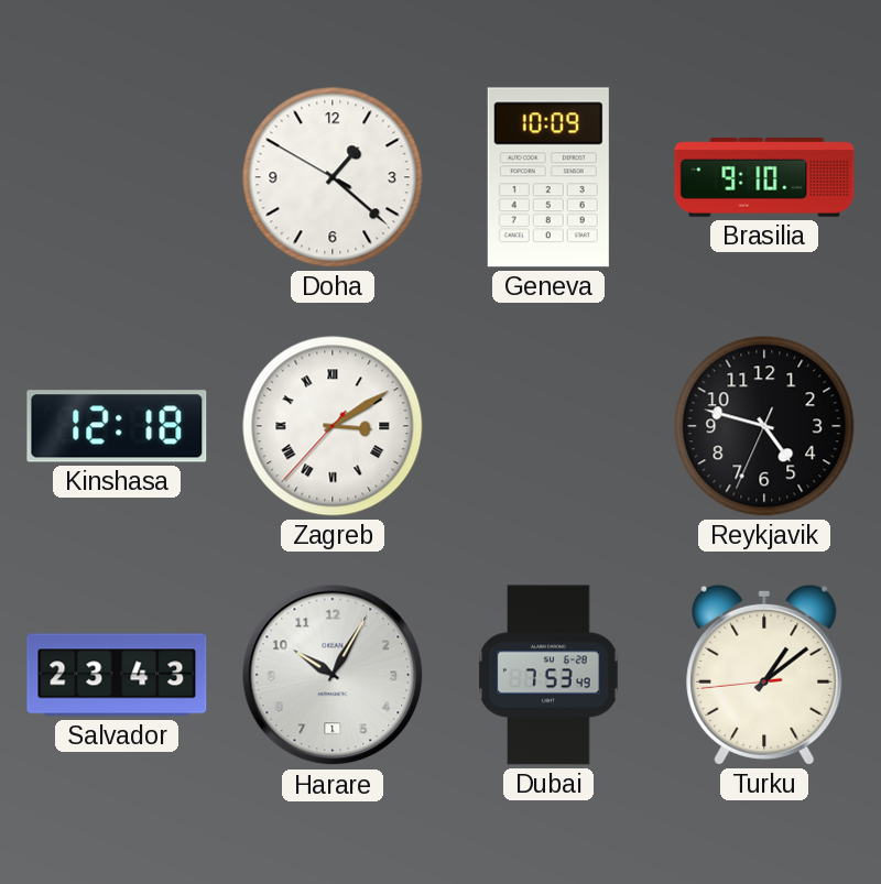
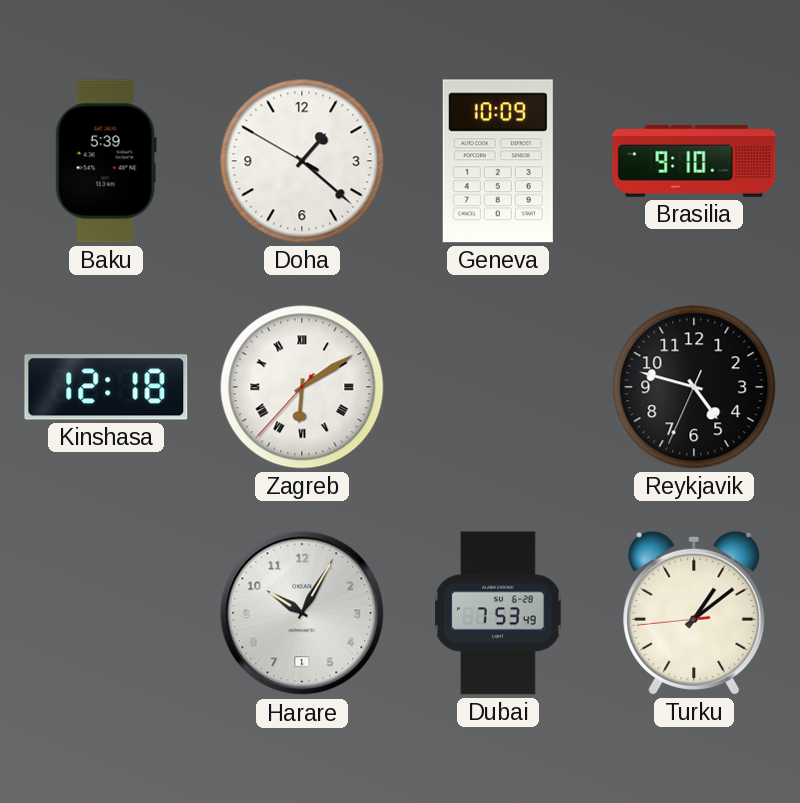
Baku: none -> 5:39 (106, 161)
Zagreb: 3:09 -> 6:09 (302, 387)
Salvador: 23:43 -> none (117, 675)
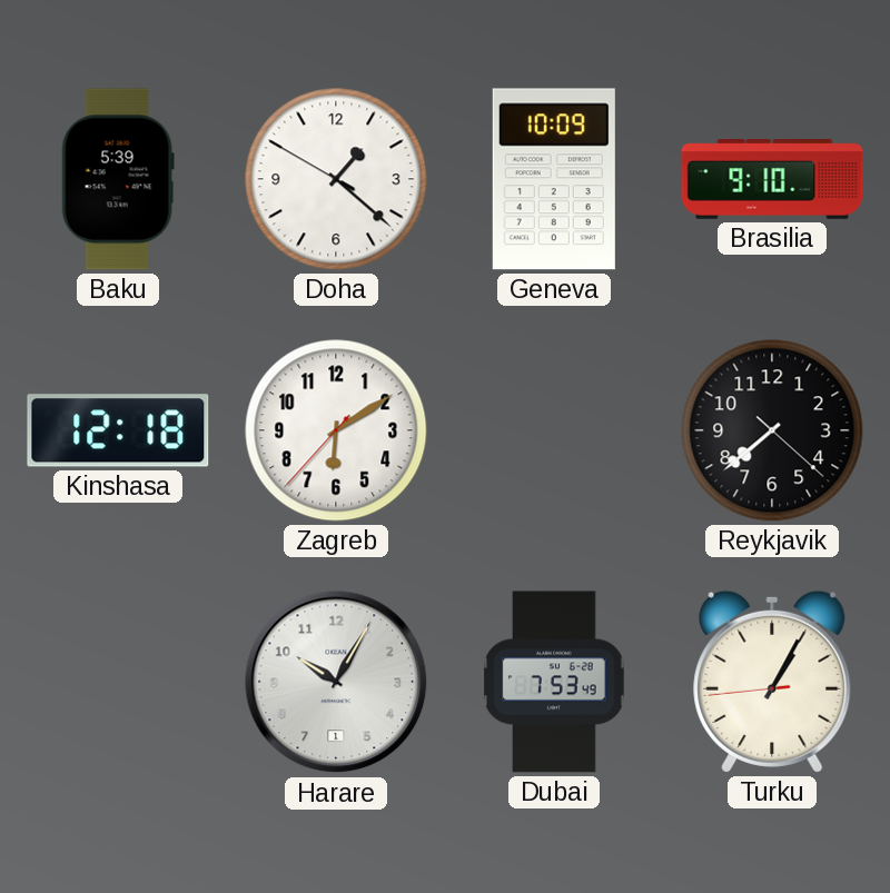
Zagreb numerals: Roman -> Arabic (336, 430)
Reykjavik: 4:47 -> 7:38 (772, 430)
Turku: 1:08 -> 1:04 (772, 682)
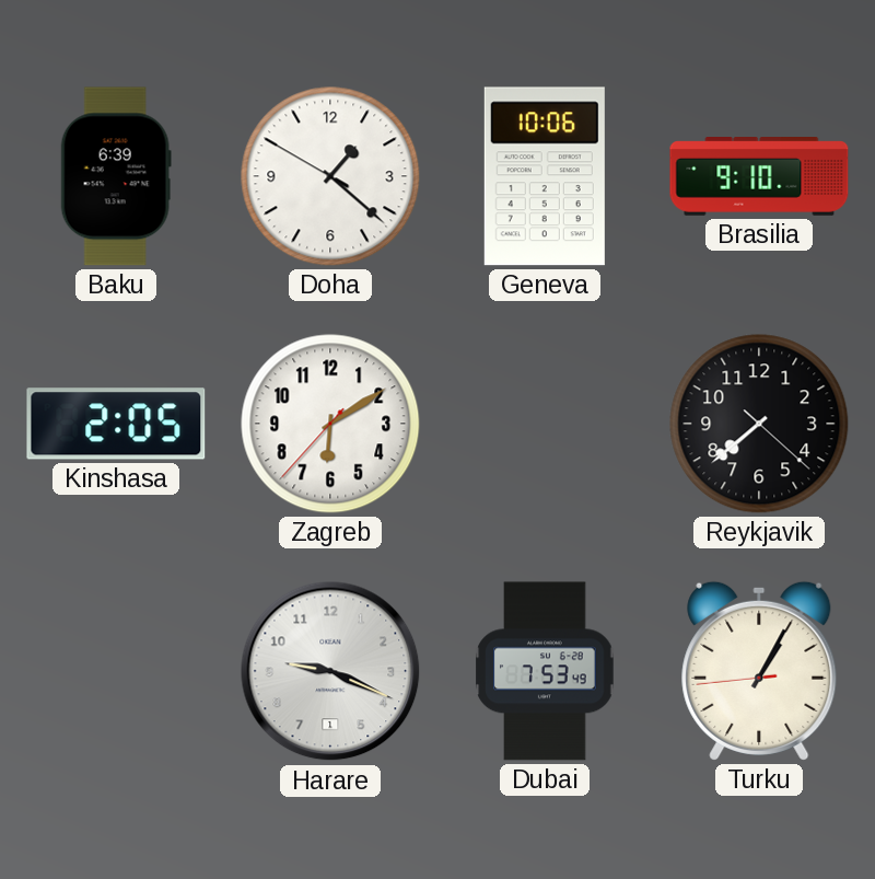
Baku: 5:39 -> 6:39 (116, 176)
Geneva: 10:09 -> 10:06 (545, 176)
Kinshasa: 12:18 -> 2:05 (116, 424)
Harare: 10:05 -> 9:19 (330, 671)
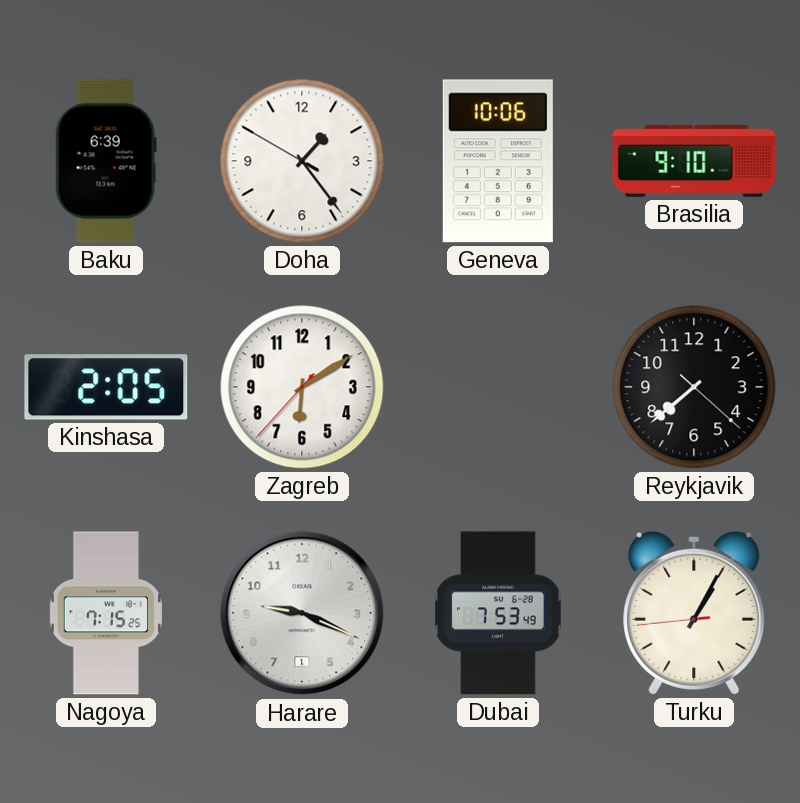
Doha: 1:21 -> 1:23 (302, 161)
Nagoya: none -> 7:15 (105, 613)
